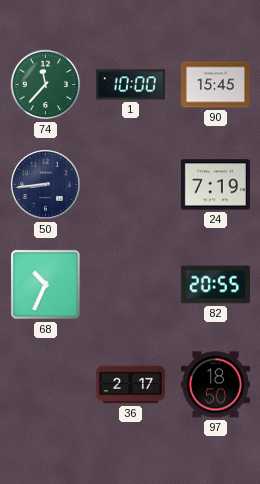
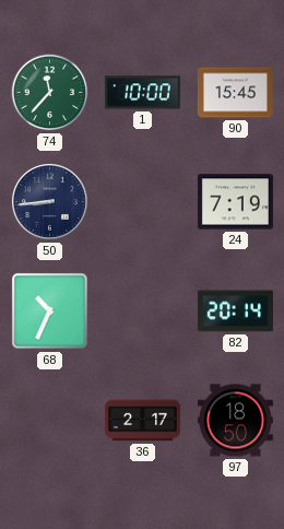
82: 20:55 -> 20:14 (235, 311)
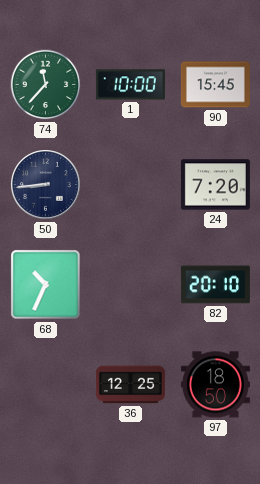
24: 7:19 -> 7:20 (215, 185)
82: 20:14 -> 20:10 (215, 285)
36: 2:17 -> 12:25 (130, 385)
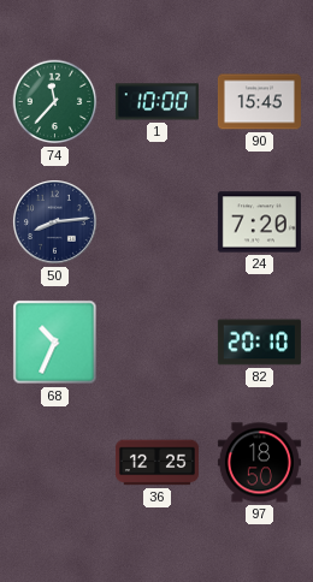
50: 8:44 -> 8:14 (55, 222)
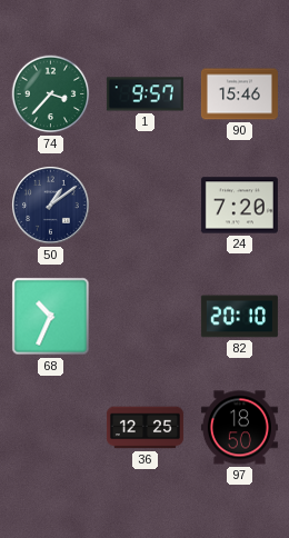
74: 11:37 -> 3:37 (51, 94)
1: 10:00 -> 9:57 (144, 94)
90: 15:45 -> 15:46 (239, 94)
50: 8:14 -> 1:09 (51, 206)
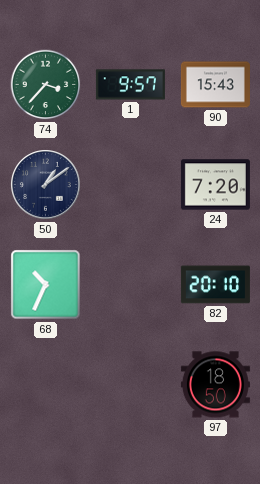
90: 15:46 -> 15:43 (215, 85)
36: 12:25 -> none (144, 428)
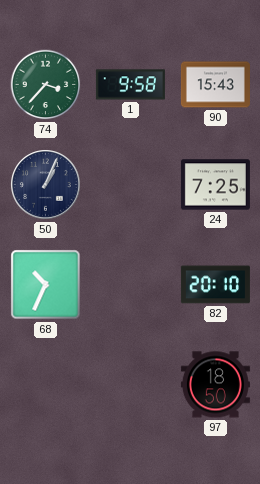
1: 9:57 -> 9:58 (130, 85)
50: 1:09 -> 1:04 (46, 185)
24: 7:20 -> 7:25 (215, 185)
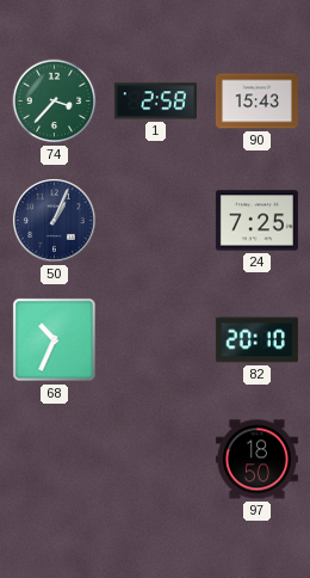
1: 9:58 -> 2:58 (155, 102)
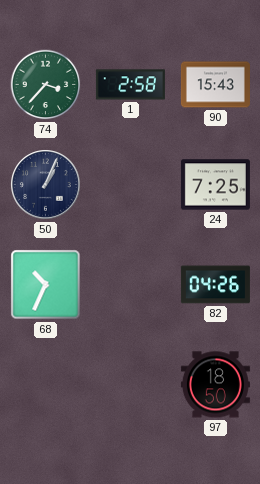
82: 20:10 -> 04:26 (215, 285)
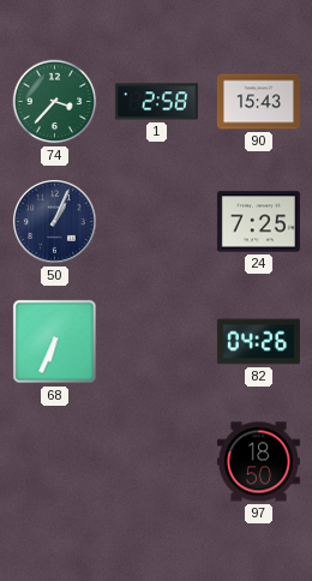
68: 10:34 -> 6:34 (55, 342)
